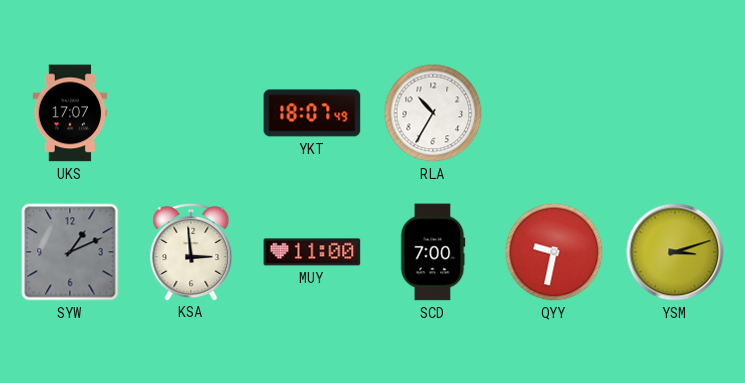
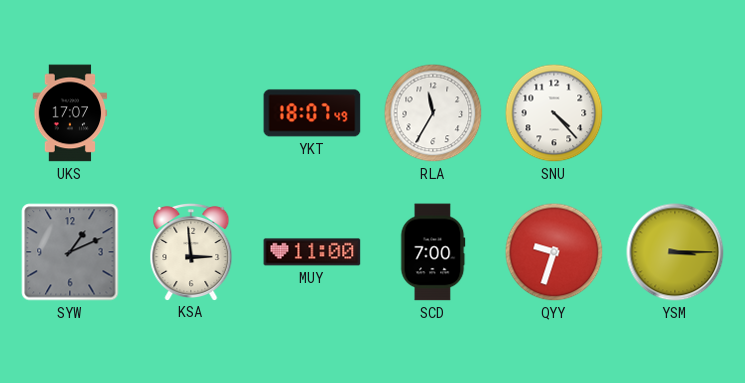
RLA: 10:35 -> 11:35 (433, 113)
SNU: none -> 4:23 (554, 113)
QYY: 9:32 -> 9:33 (554, 252)
YSM: 3:12 -> 3:15 (675, 252)
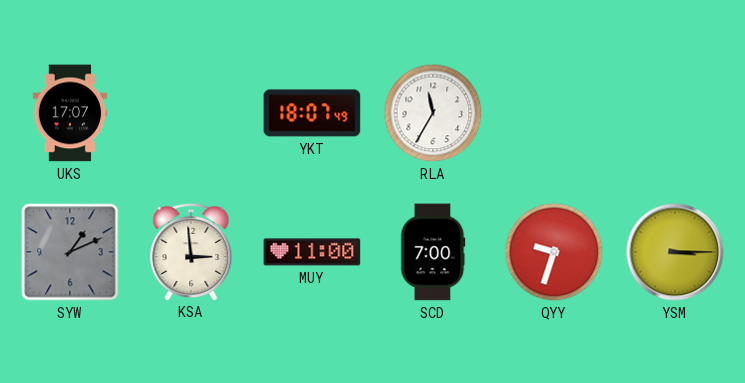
SNU: 4:23 -> none (554, 113)
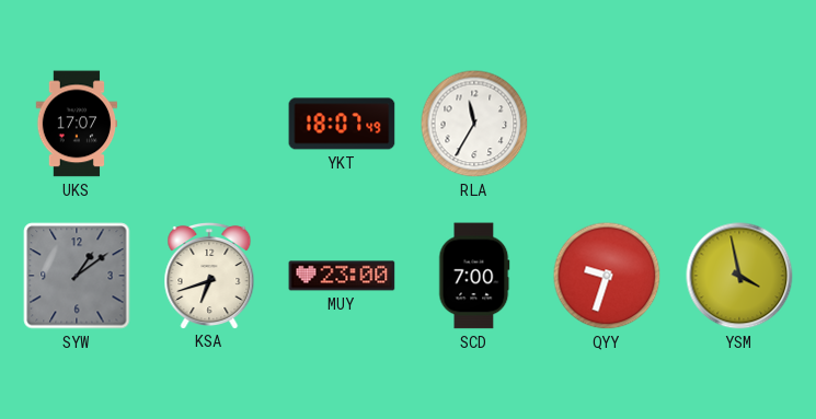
SYW: 1:11 -> 1:09 (77, 276)
KSA: 2:59 -> 6:42 (209, 275)
MUY: 11:00 -> 23:00 (342, 276)
YSM: 3:15 -> 3:58 (739, 276)
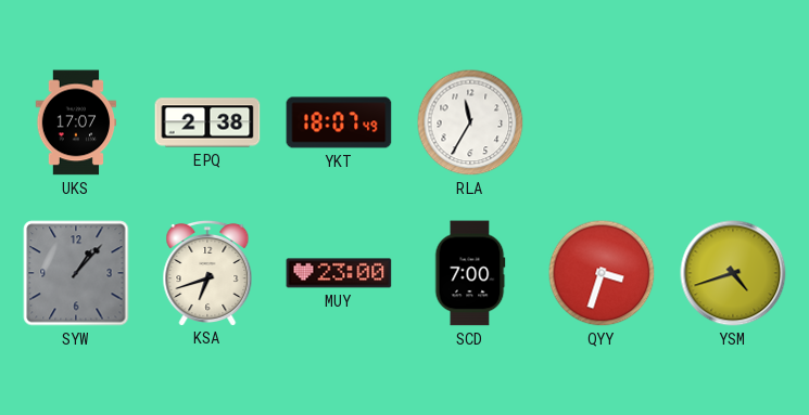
EPQ: none -> 2:38 (207, 122)
SYW: 1:09 -> 1:07 (76, 273)
QYY: 9:33 -> 3:33 (602, 273)
YSM: 3:58 -> 4:42 (733, 273)
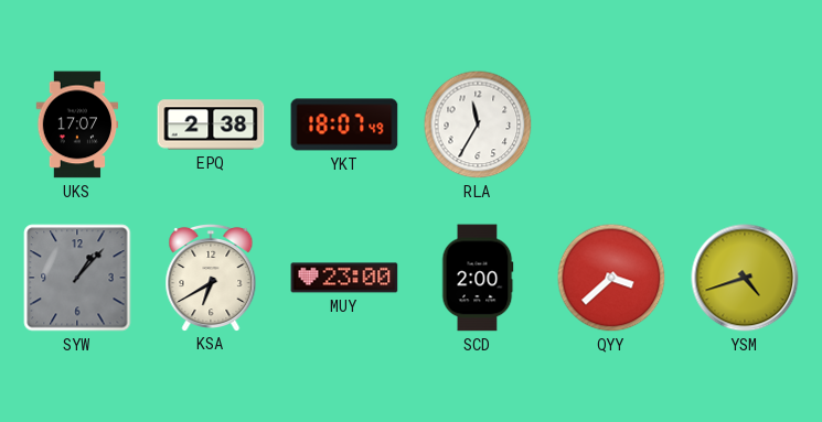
KSA: 6:42 -> 6:40 (211, 277)
SCD: 7:00 -> 2:00 (478, 278)
QYY: 3:33 -> 3:38 (611, 278)
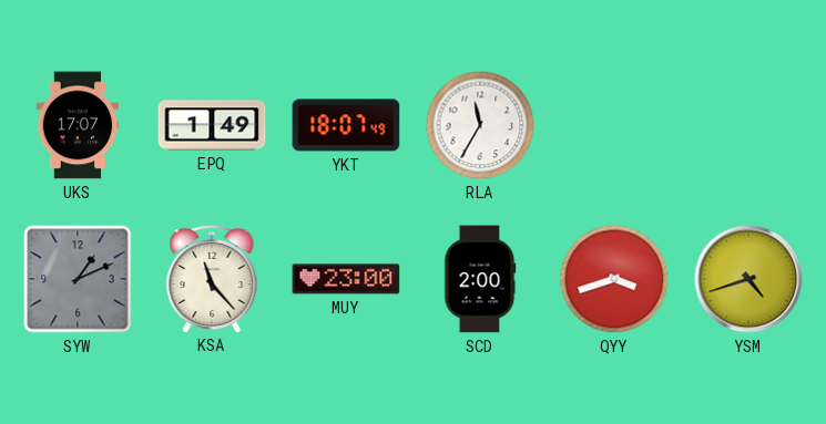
EPQ: 2:38 -> 1:49 (212, 125)
SYW: 1:07 -> 1:11 (78, 279)
KSA: 6:40 -> 11:23 (212, 278)
QYY: 3:38 -> 3:42 (614, 279)
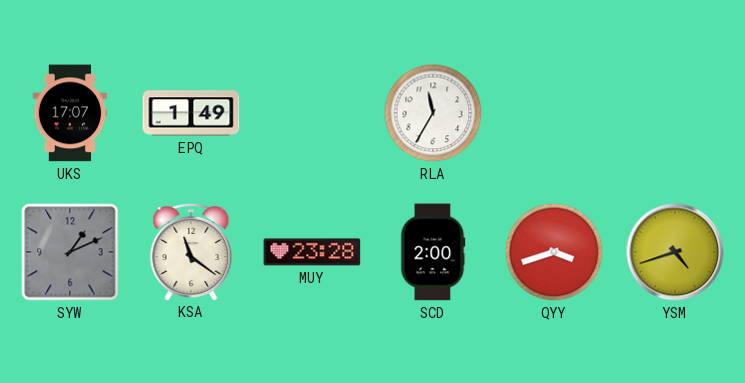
YKT: 18:07 -> none (346, 125)
KSA: 11:23 -> 11:21 (191, 251)
MUY: 23:00 -> 23:28 (312, 252)
